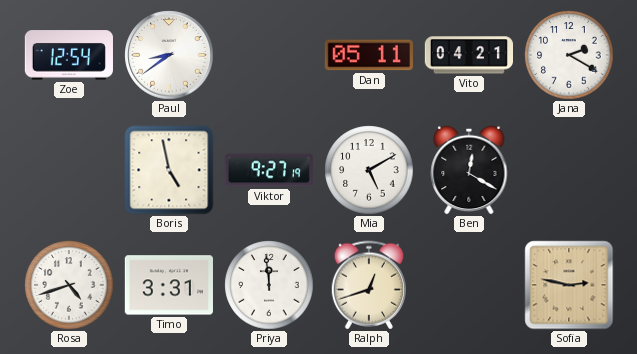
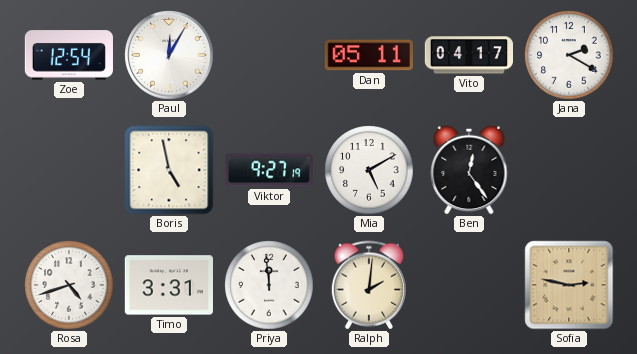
Paul: 8:39 -> 12:05 (169, 55)
Vito: 04:21 -> 04:17 (468, 55)
Ben: 12:20 -> 12:24 (469, 170)
Ralph: 12:42 -> 2:01 (368, 285)
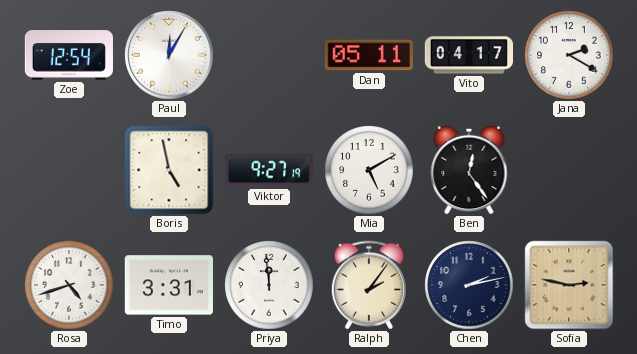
Ralph: 2:01 -> 2:06 (368, 285)
Chen: none -> 2:13 (469, 285)
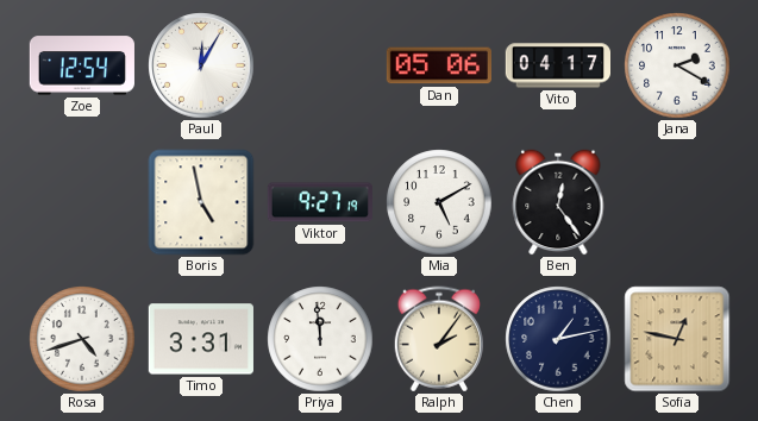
Dan: 05:11 -> 05:06 (439, 65)
Chen: 2:13 -> 1:13 (558, 339)
Sofia: 2:47 -> 12:47 (677, 339)
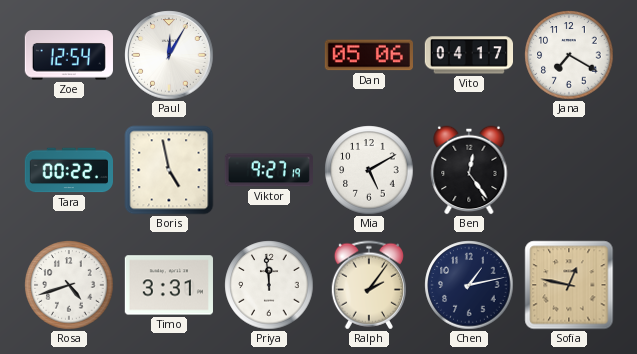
Jana: 2:20 -> 7:20 (569, 55)
Tara: none -> 00:22 (68, 170)
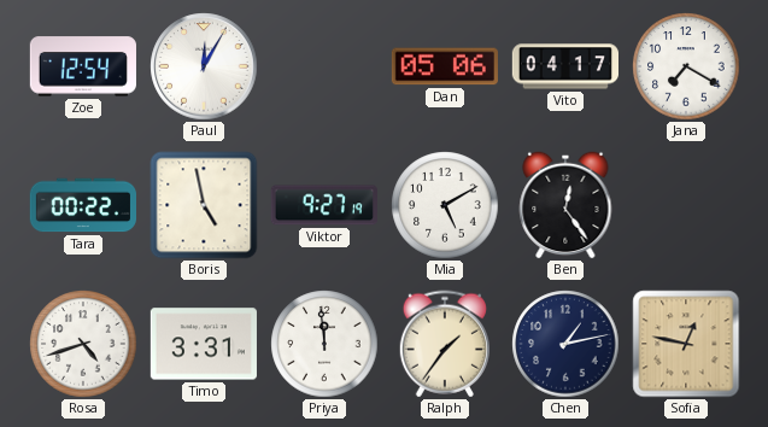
Ralph: 2:06 -> 1:36 (444, 344)
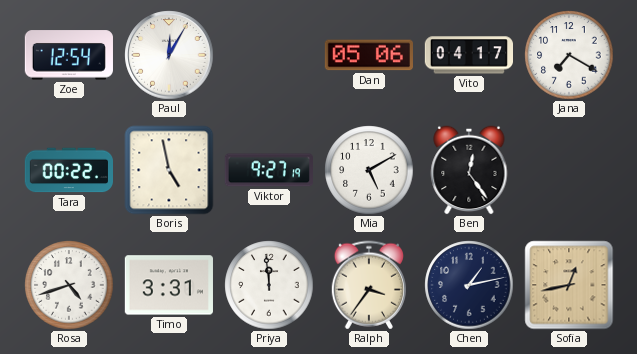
Ralph: 1:36 -> 3:36 (368, 285)
Sofia: 12:47 -> 12:43 (569, 285)
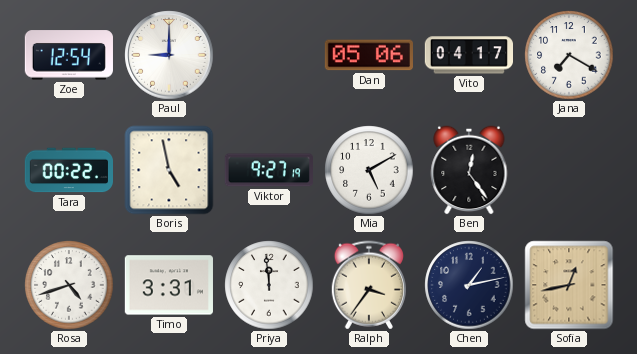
Paul: 12:05 -> 9:00 (169, 55)
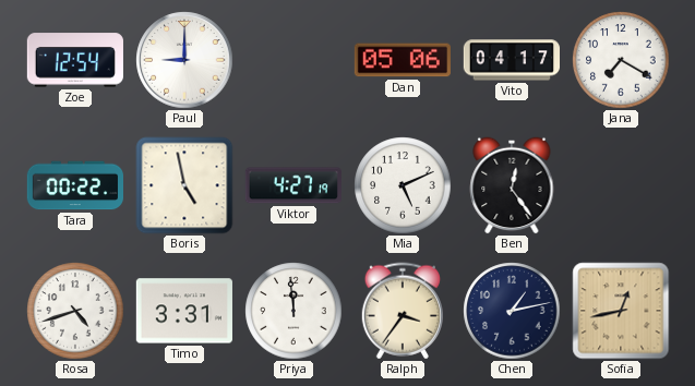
Viktor: 9:27 -> 4:27 (293, 185)
Mia: 5:10 -> 5:11 (403, 185)
